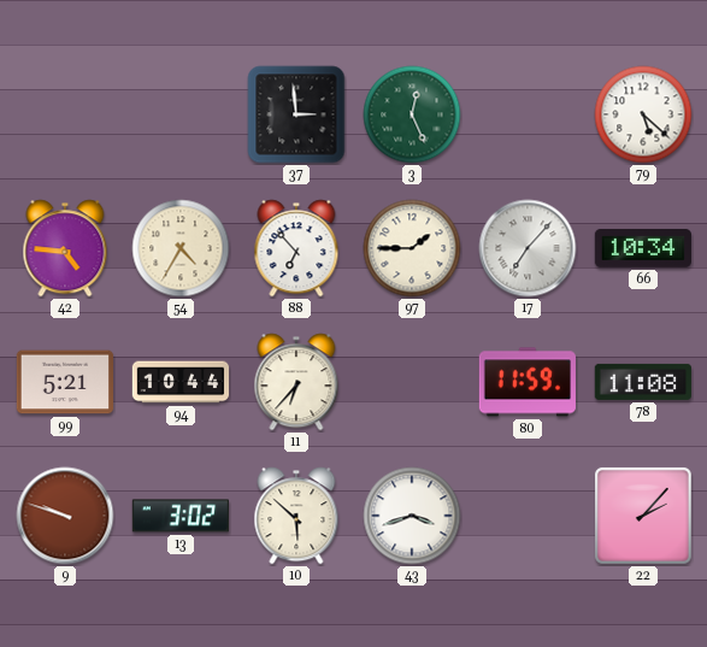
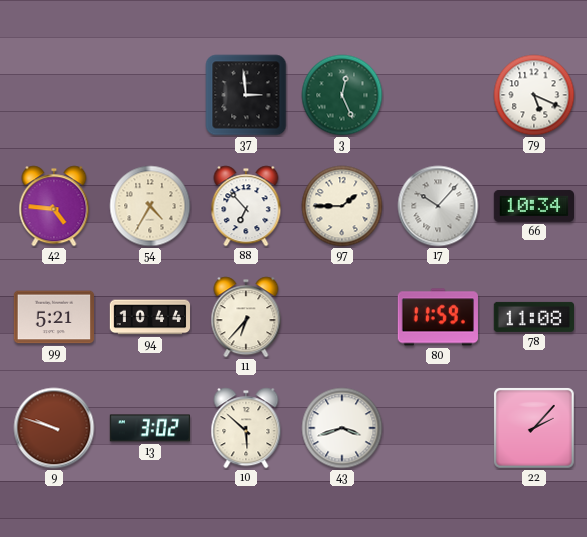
79: 5:22 -> 5:19 (534, 95)
17: 7:07 -> 10:07 (438, 206)
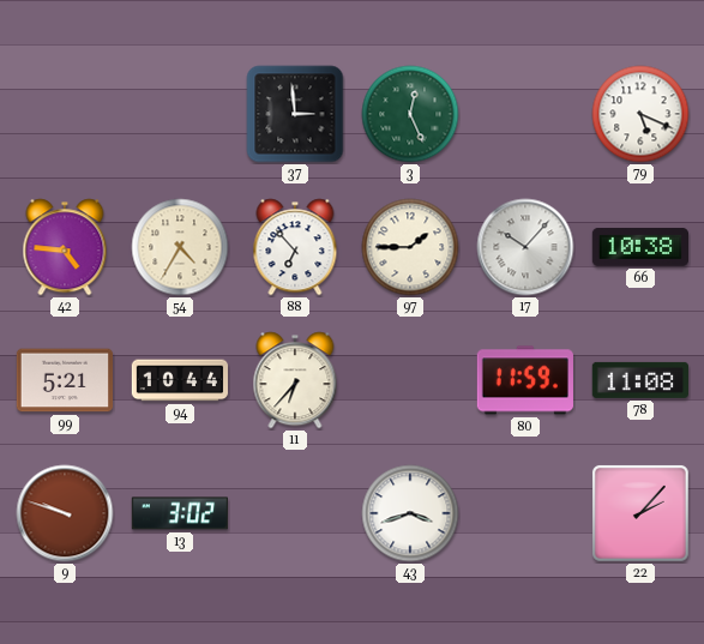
66: 10:34 -> 10:38 (639, 247)
10: 5:52 -> none (246, 428)
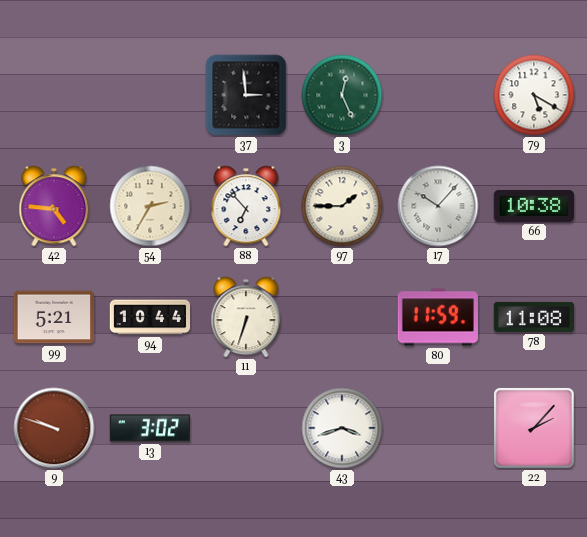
79: 5:19 -> 5:20 (534, 95)
54: 4:35 -> 2:35 (150, 206)
11: 6:37 -> 6:33 (246, 317)
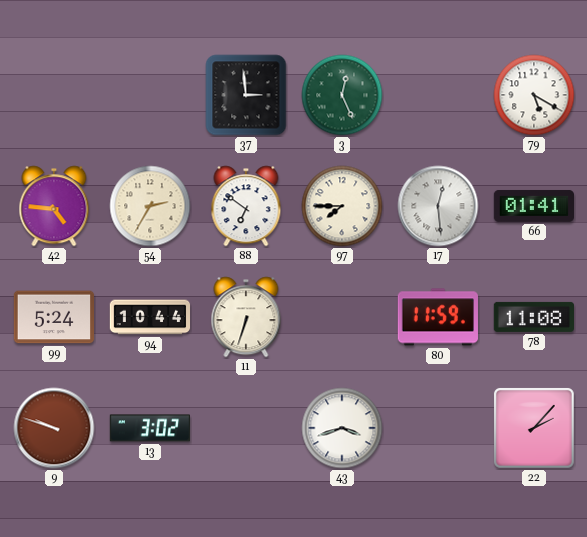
88: 6:53 -> 6:51 (246, 206)
97: 1:45 -> 7:45 (342, 206)
17: 10:07 -> 12:29 (438, 206)
66: 10:38 -> 01:41 (533, 206)
99: 5:21 -> 5:24 (53, 317)
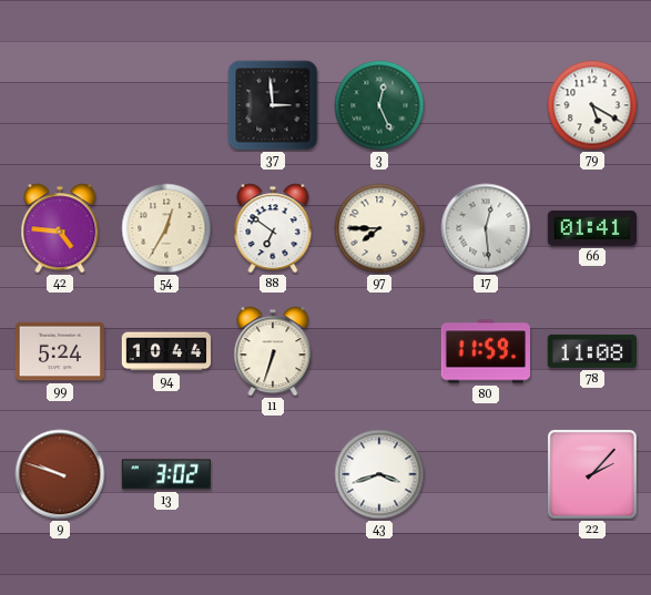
54: 2:35 -> 12:35 (166, 228)
